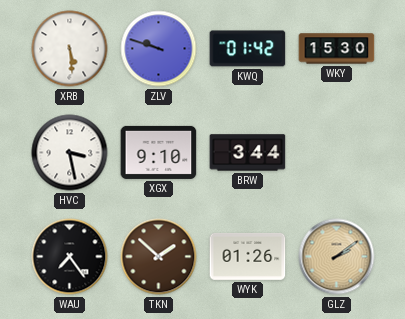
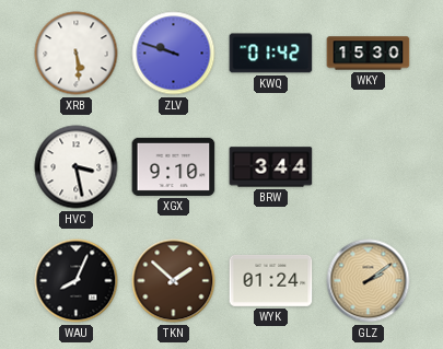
WAU: 7:24 -> 8:04 (77, 281)
WYK: 01:26 -> 01:24 (271, 280)
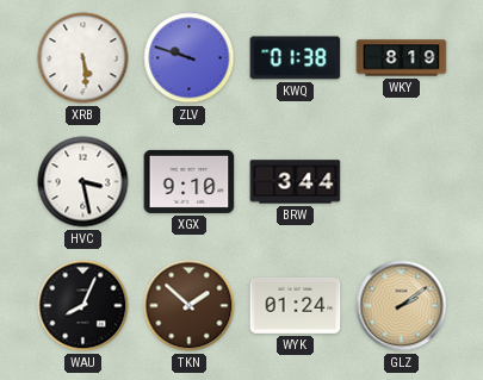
KWQ: 01:42 -> 01:38 (296, 58)
WKY: 15:30 -> 8:19 (402, 58)
